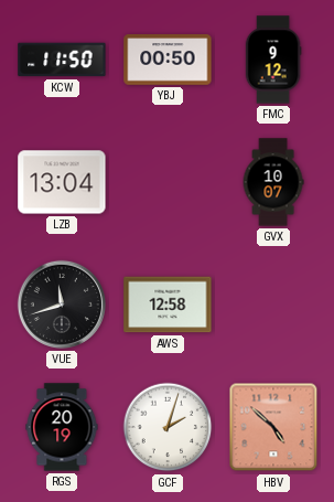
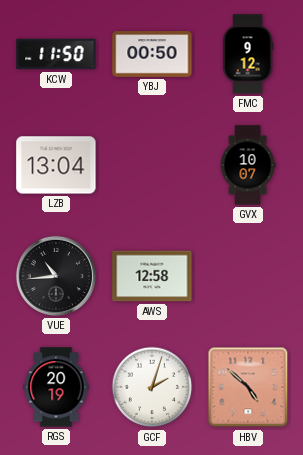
VUE: 11:42 -> 10:44 (56, 276)
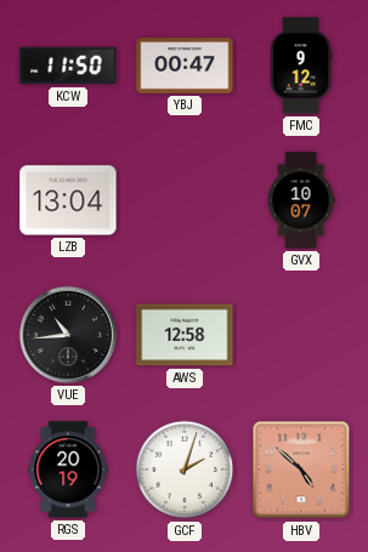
YBJ: 00:50 -> 00:47 (185, 66)
